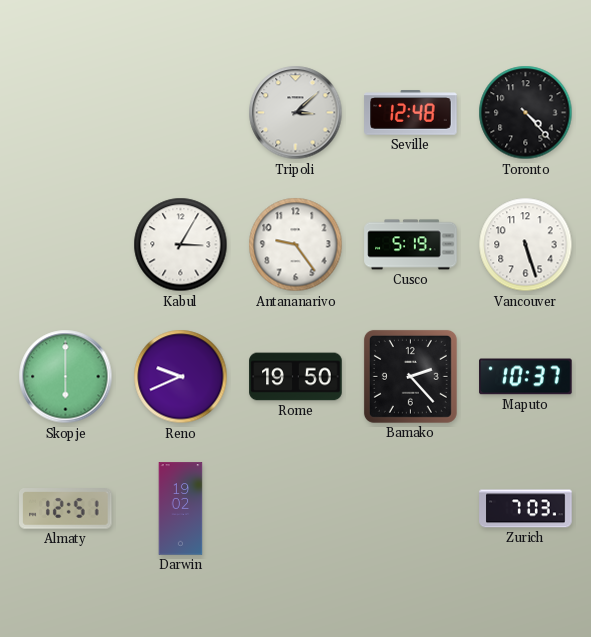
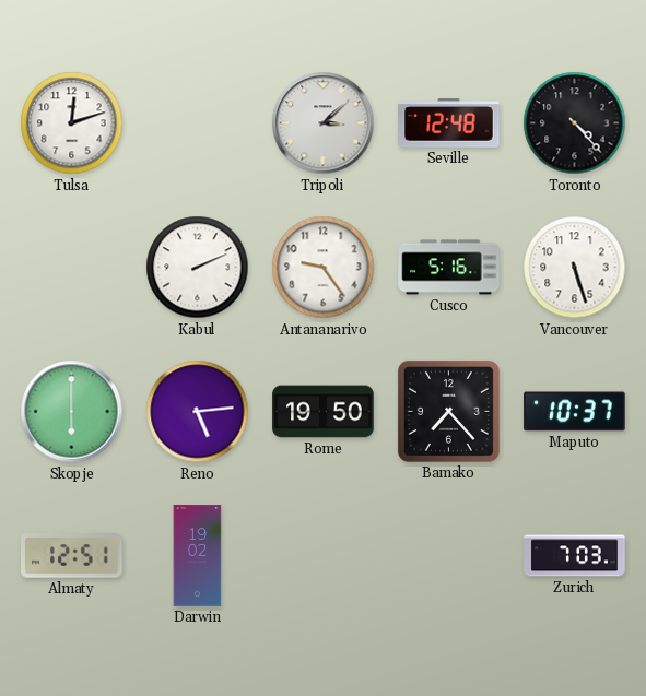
Tulsa: none -> 12:12 (72, 123)
Kabul: 3:05 -> 2:11 (198, 268)
Cusco: 5:19 -> 5:16 (449, 268)
Reno: 9:41 -> 5:14 (198, 412)
Bamako: 2:23 -> 7:23 (448, 411)
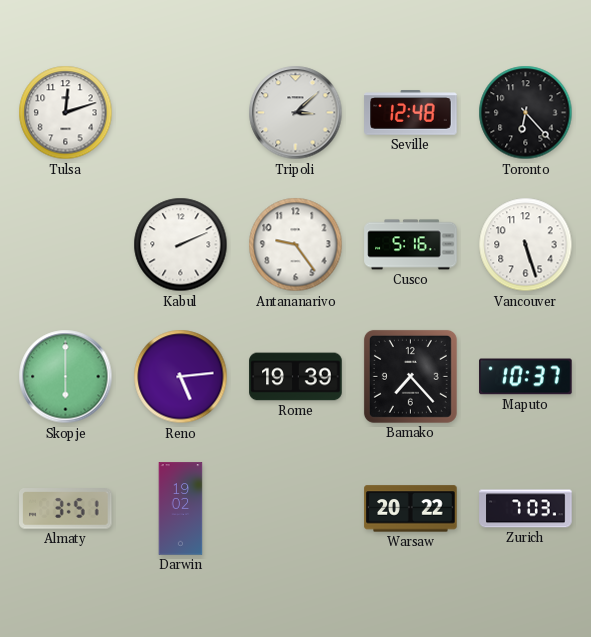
Toronto: 4:23 -> 6:23 (526, 113)
Rome: 19:50 -> 19:39 (296, 377)
Almaty: 12:51 -> 3:51 (66, 509)
Warsaw: none -> 20:22 (411, 509)
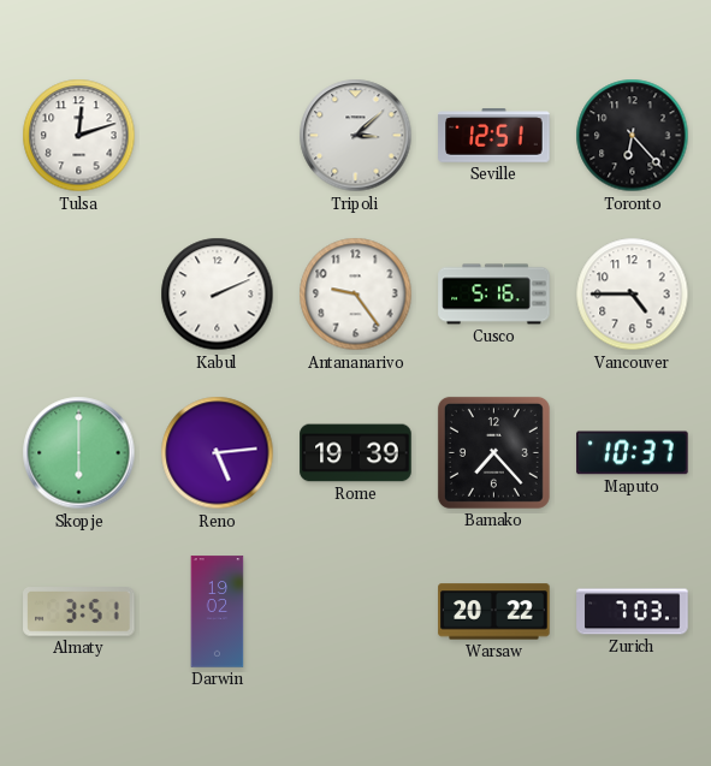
Seville: 12:48 -> 12:51 (494, 136)
Vancouver: 5:27 -> 4:45 (633, 295)
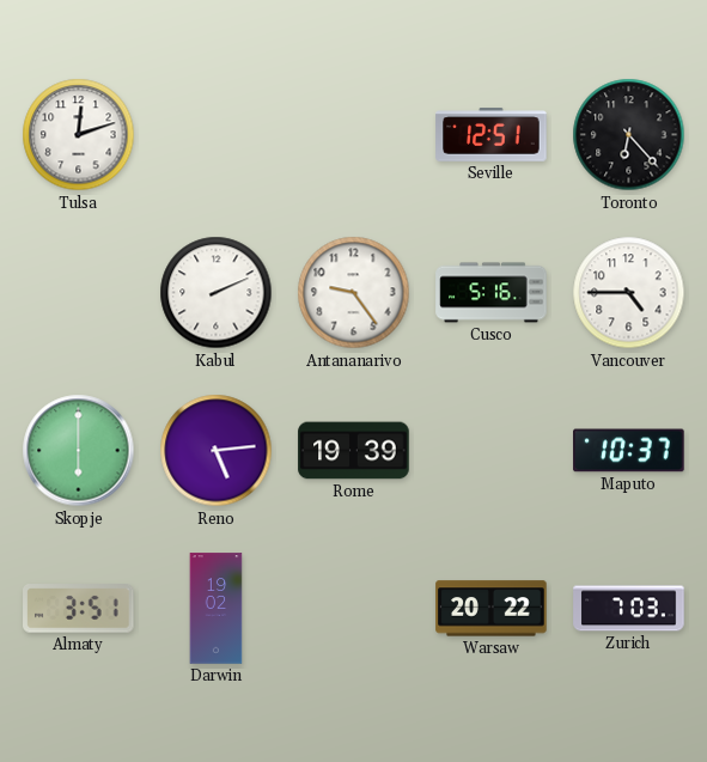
Tripoli: 3:08 -> none (356, 136)
Bamako: 7:23 -> none (493, 452)
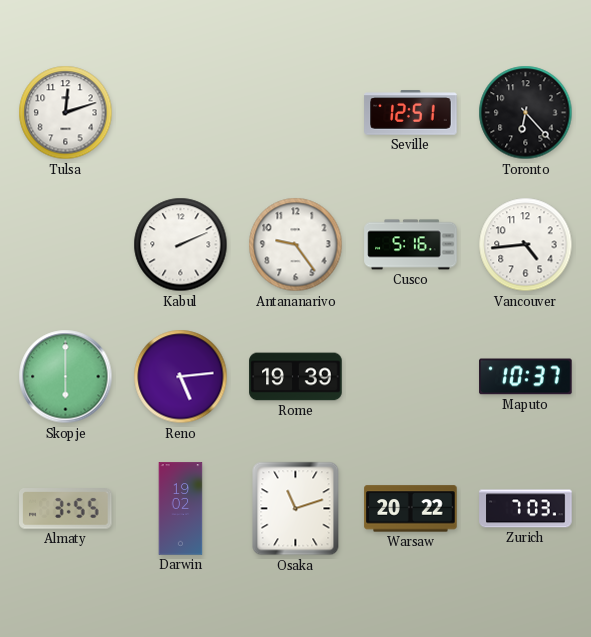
Vancouver: 4:45 -> 4:44 (526, 245)
Almaty: 3:51 -> 3:55 (66, 509)
Osaka: none -> 11:12 (296, 509)
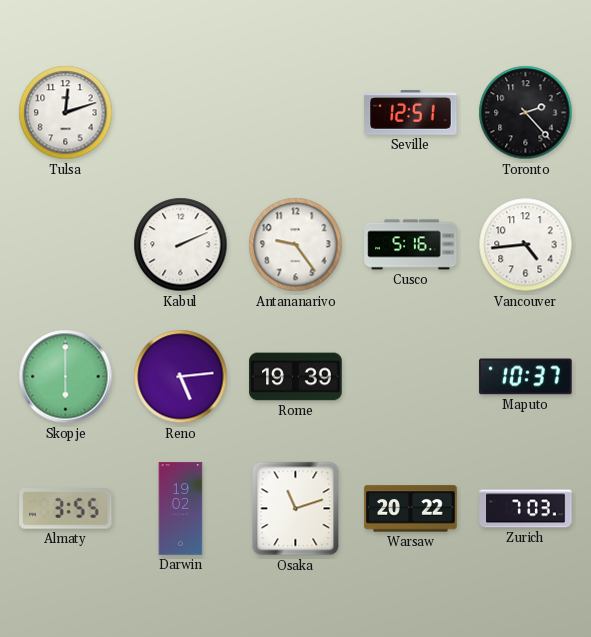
Toronto: 6:23 -> 2:23 (526, 113)
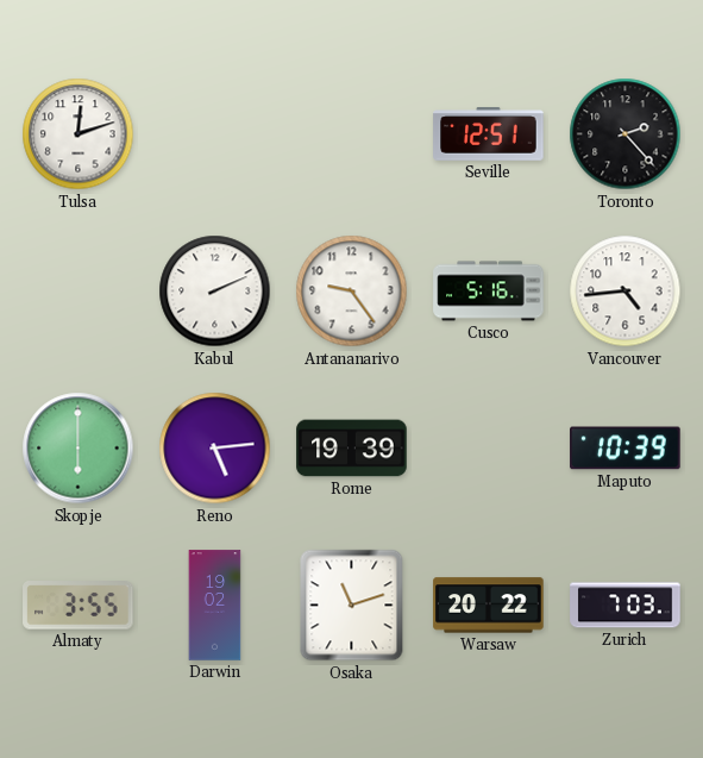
Maputo: 10:37 -> 10:39 (626, 449)
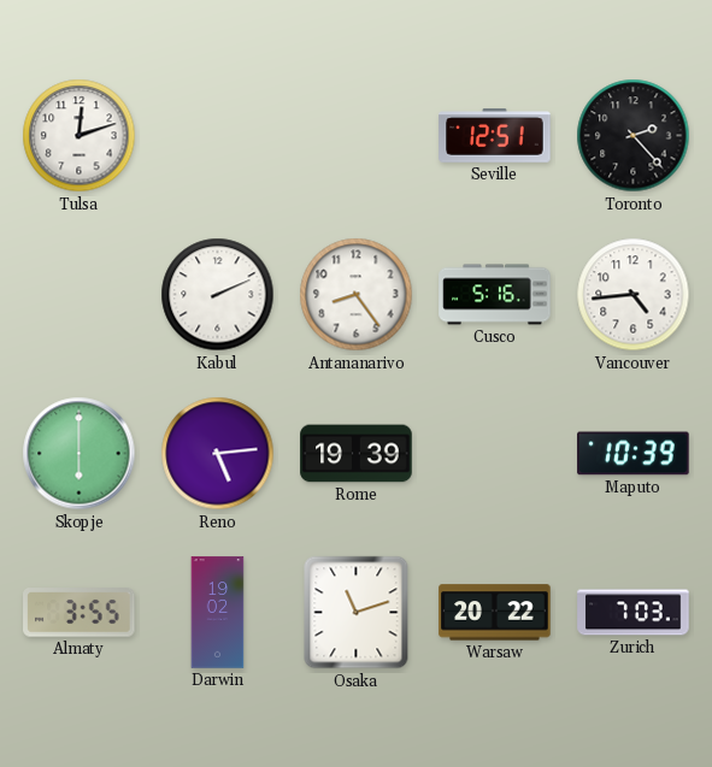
Antananarivo: 9:24 -> 8:24 (357, 295)
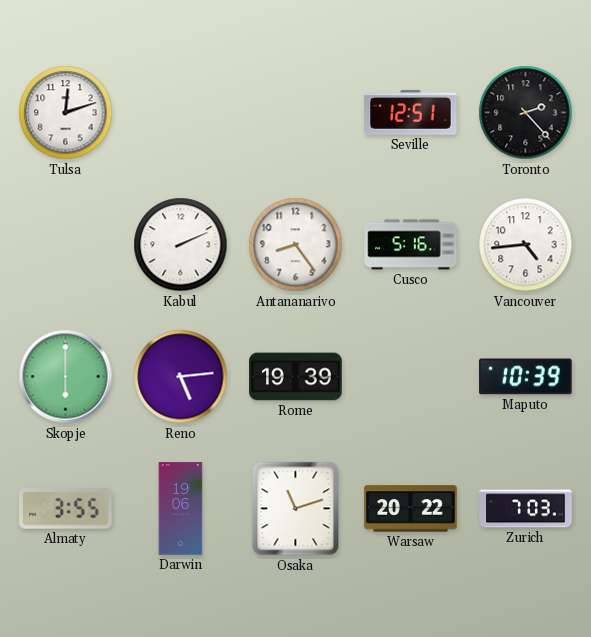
Darwin: 19:02 -> 19:06 (181, 509)
